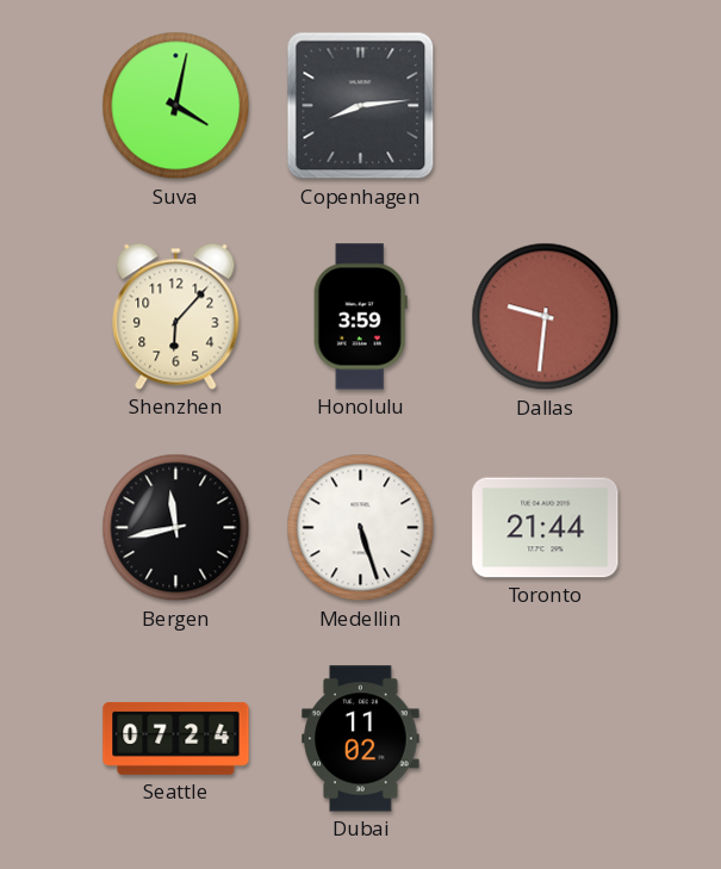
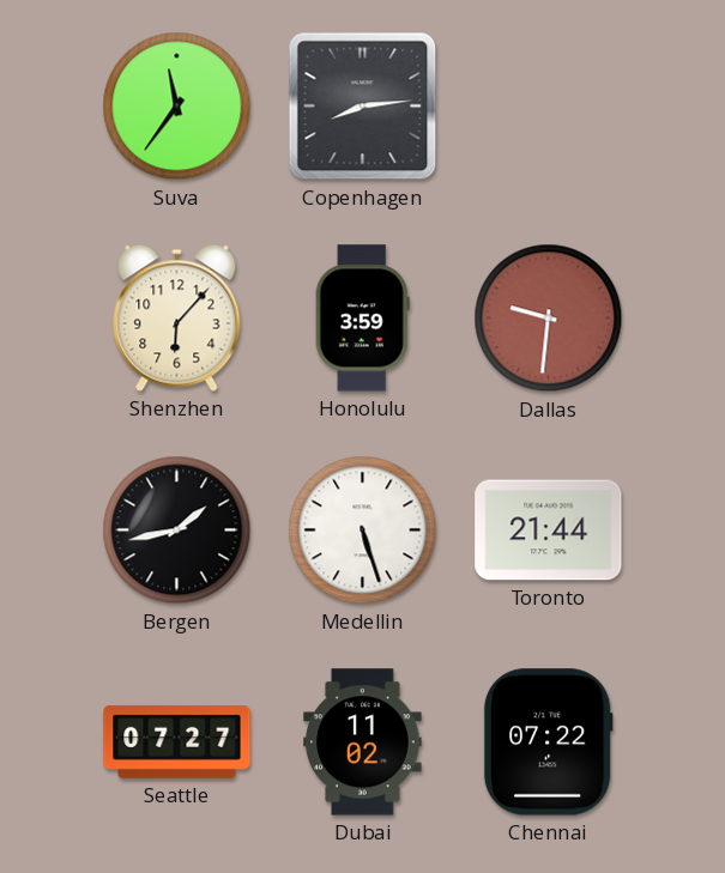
Suva: 4:02 -> 11:36 (177, 107)
Bergen: 11:43 -> 1:43 (177, 531)
Seattle: 07:24 -> 07:27 (177, 741)
Chennai: none -> 07:22 (548, 742)
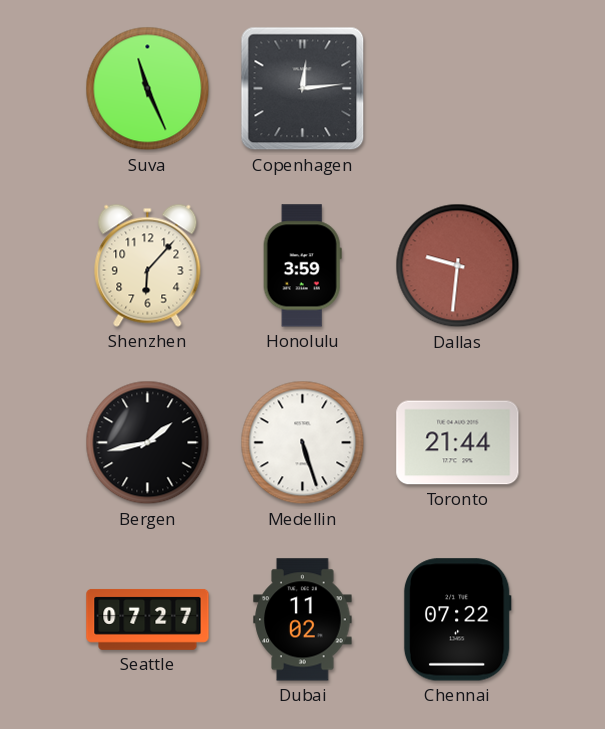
Suva: 11:36 -> 11:26 (148, 89)
Copenhagen: 8:14 -> 12:14 (303, 89)
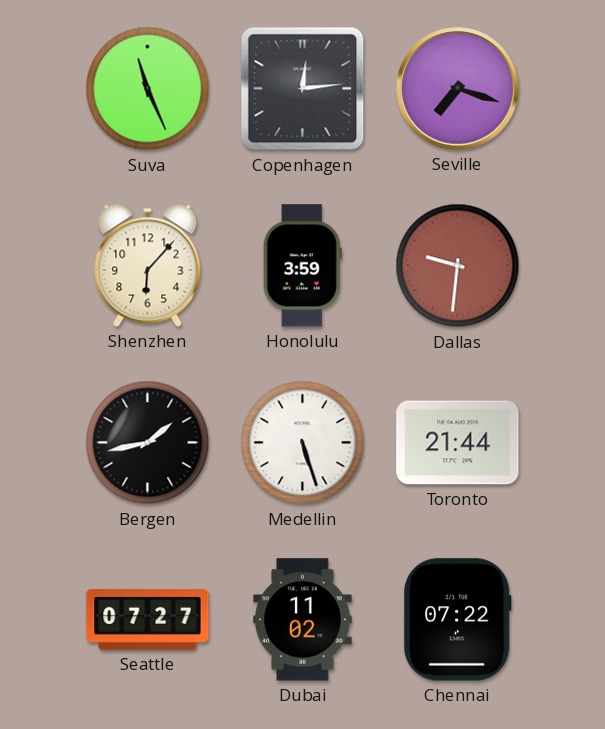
Seville: none -> 7:18 (458, 89)
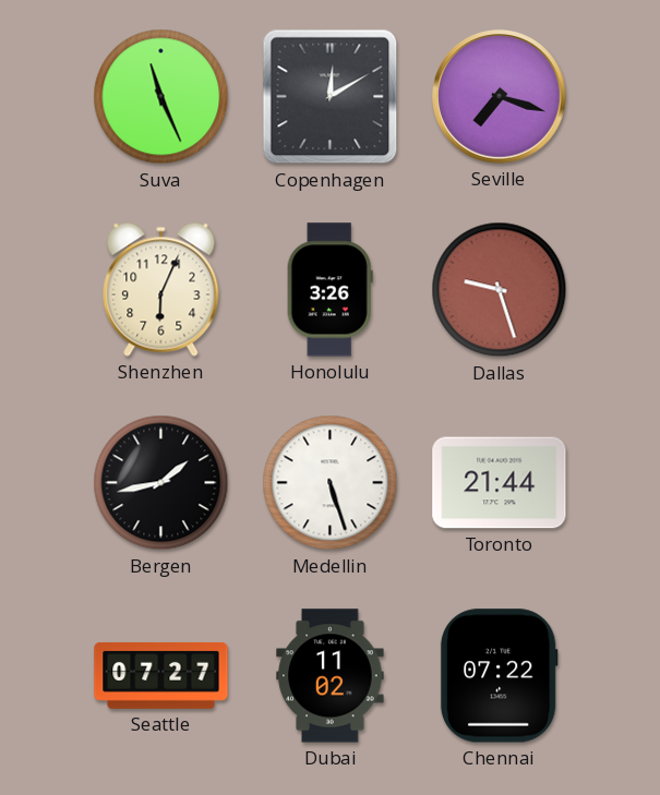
Copenhagen: 12:14 -> 12:10 (331, 97)
Shenzhen: 6:07 -> 6:04 (161, 289)
Honolulu: 3:59 -> 3:26 (329, 290)
Dallas: 9:31 -> 9:27 (500, 290)
